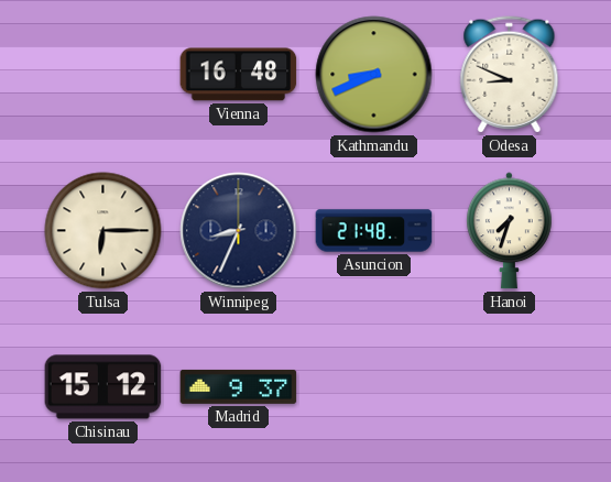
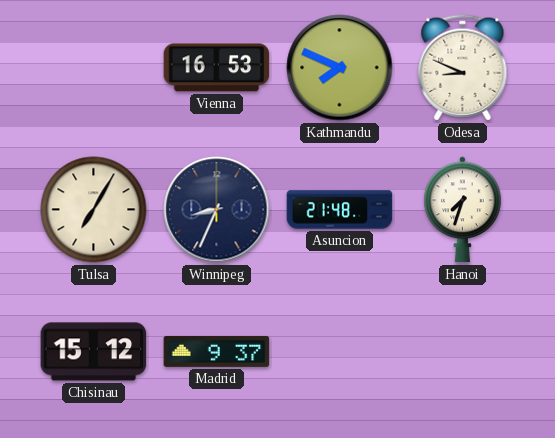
Vienna: 16:48 -> 16:53 (217, 68)
Kathmandu: 8:41 -> 7:49 (340, 68)
Tulsa: 6:15 -> 7:05 (94, 210)
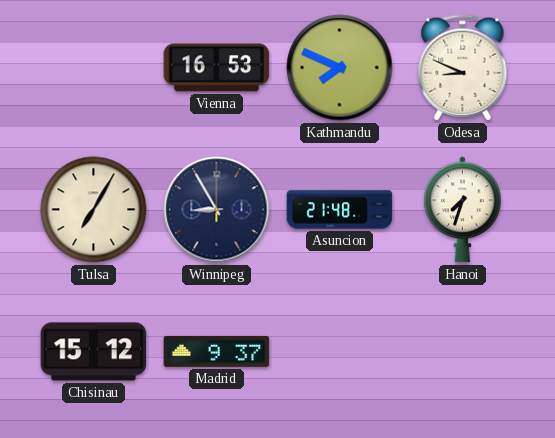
Winnipeg: 8:34 -> 8:55 (217, 210)
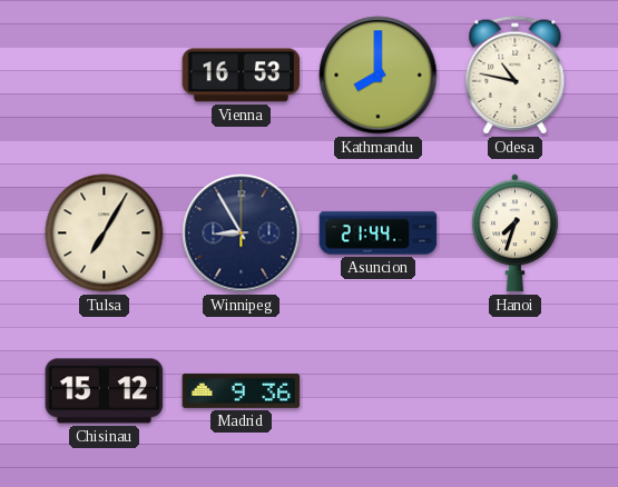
Kathmandu: 7:49 -> 8:00 (379, 76)
Odesa: 8:49 -> 10:47 (516, 76)
Asuncion: 21:48 -> 21:44 (379, 233)
Madrid: 9:37 -> 9:36 (242, 390)
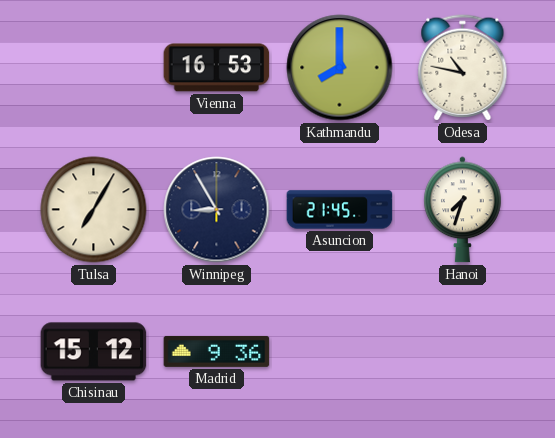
Asuncion: 21:44 -> 21:45 (340, 210)
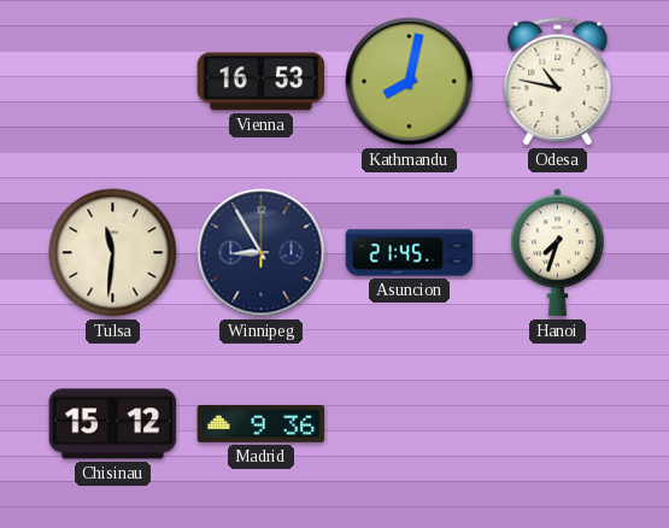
Kathmandu: 8:00 -> 8:02 (410, 82)
Tulsa: 7:05 -> 11:31 (113, 253)
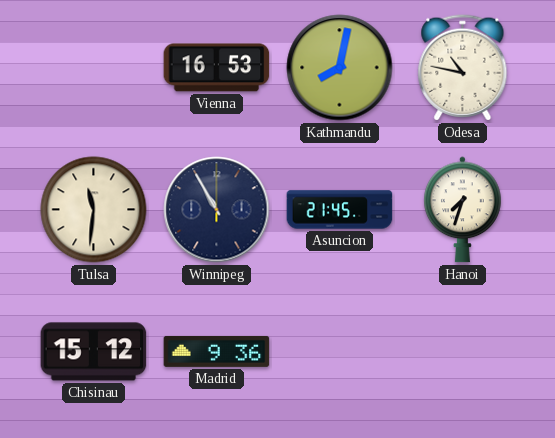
Winnipeg: 8:55 -> 10:55 (217, 210)
